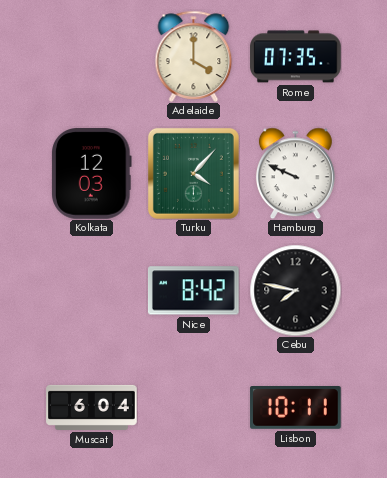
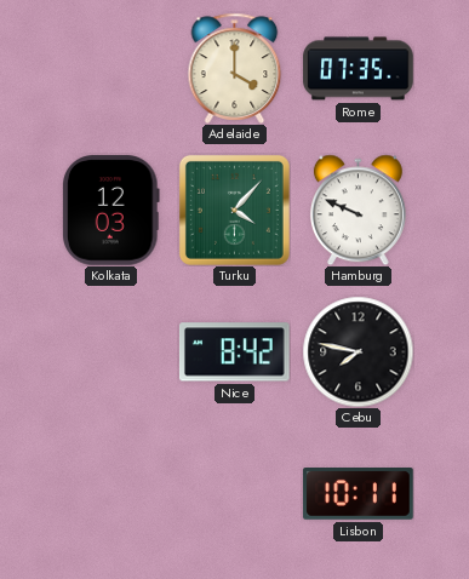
Muscat: 6:04 -> none (92, 407)
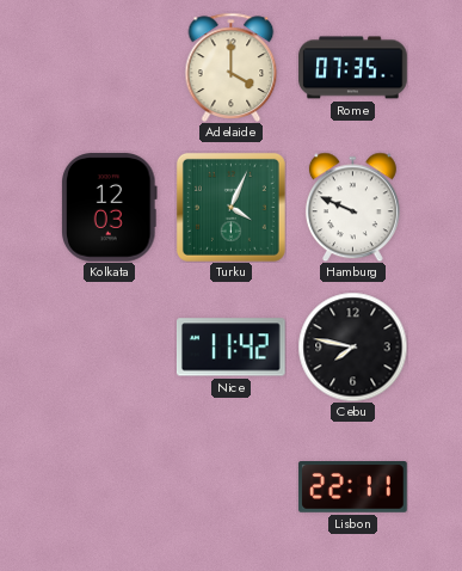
Turku: 4:07 -> 4:04 (230, 207)
Nice: 8:42 -> 11:42 (230, 348)
Lisbon: 10:11 -> 22:11 (353, 487)
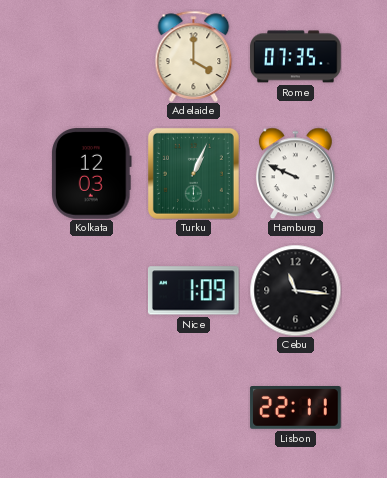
Turku: 4:04 -> 1:04 (193, 173)
Nice: 11:42 -> 1:09 (193, 291)
Cebu: 7:47 -> 11:16 (295, 290)
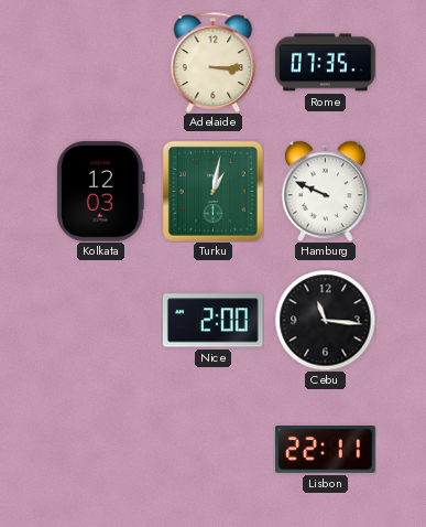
Adelaide: 4:00 -> 3:15 (214, 62)
Turku: 1:04 -> 1:02 (212, 191)
Nice: 1:09 -> 2:00 (212, 321)
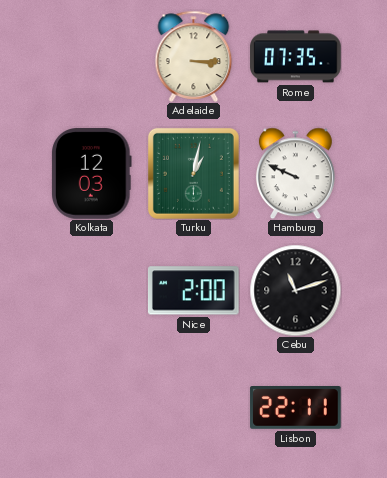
Cebu: 11:16 -> 11:12 (295, 290)
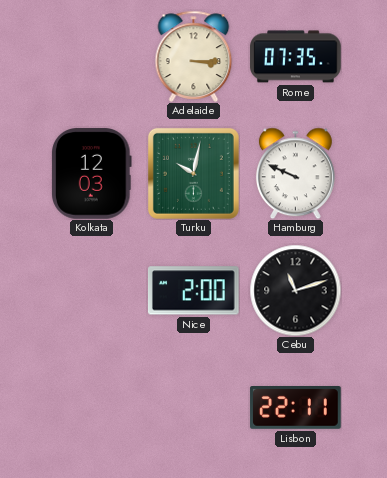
Turku: 1:02 -> 10:02 (193, 173)
